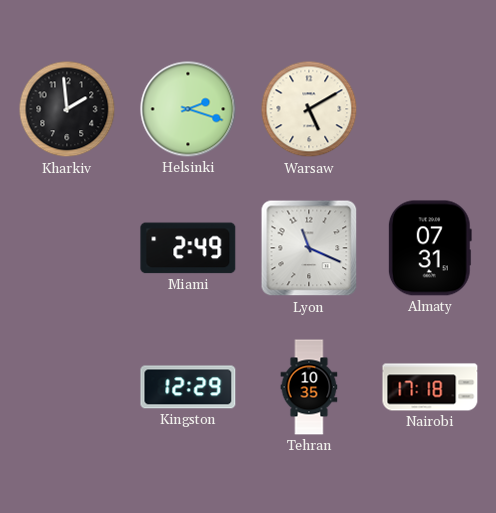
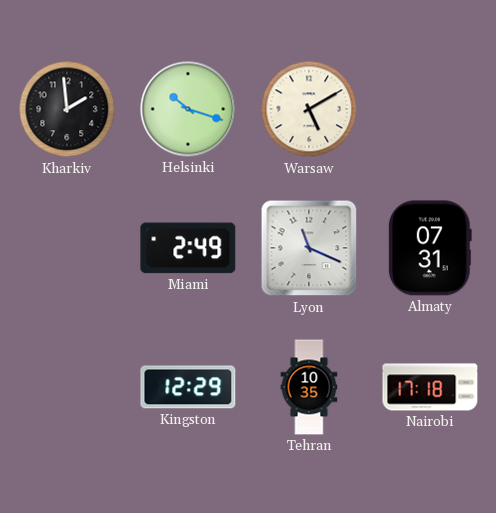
Helsinki: 2:18 -> 10:18 (188, 109)
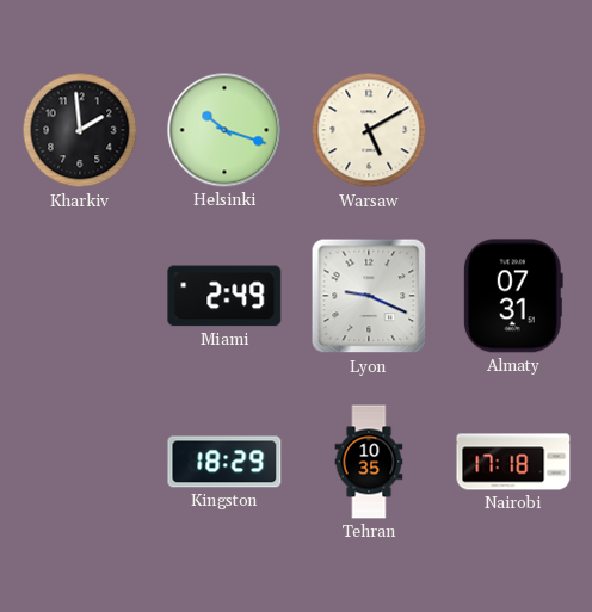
Lyon: 11:19 -> 9:19 (369, 296)
Kingston: 12:29 -> 18:29 (224, 462)
